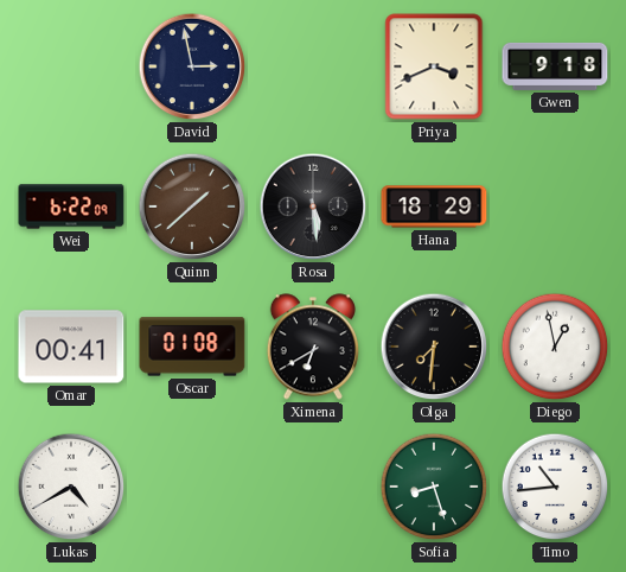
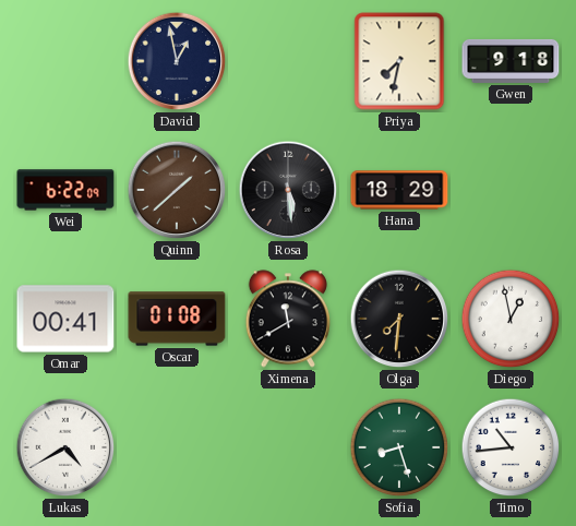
David: 2:58 -> 12:58 (177, 61)
Priya: 3:41 -> 7:32 (399, 61)
Ximena: 6:40 -> 11:40 (288, 319)
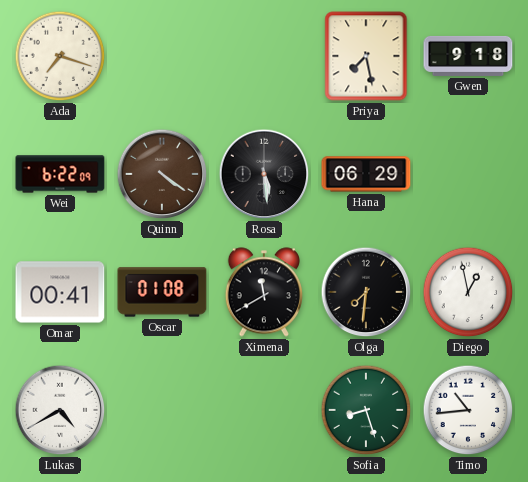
Ada: none -> 7:18 (60, 56)
David: 12:58 -> none (177, 61)
Priya: 7:32 -> 7:28 (366, 56)
Quinn: 1:38 -> 4:21 (162, 174)
Hana: 18:29 -> 06:29 (366, 174)
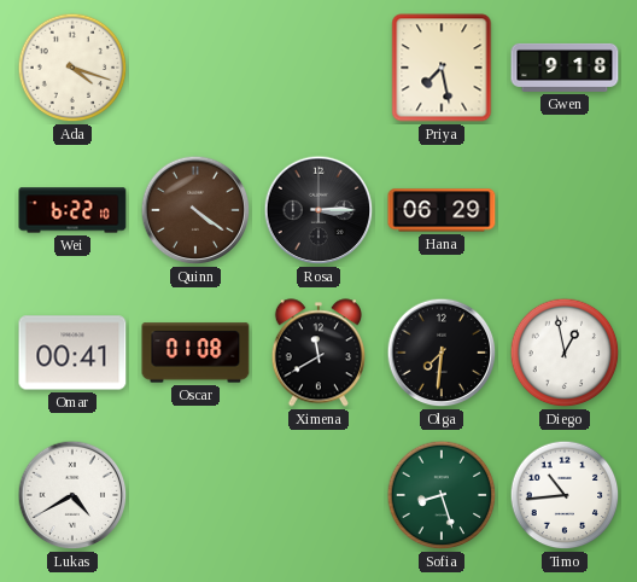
Ada: 7:18 -> 4:18 (72, 68)
Wei: 6:22:09 -> 6:22:10 (72, 210)
Rosa: 5:29 -> 3:15 (318, 210)
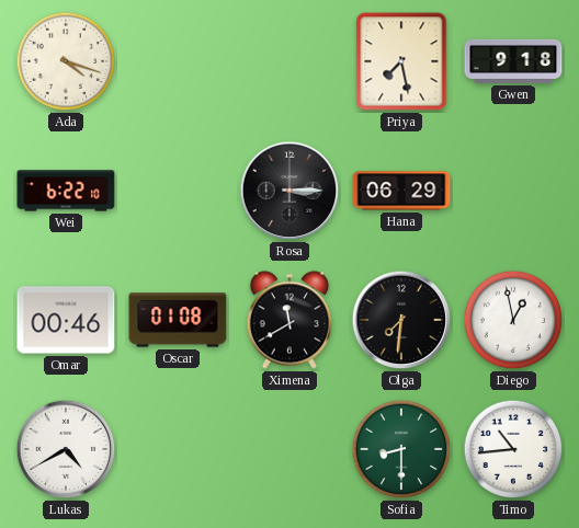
Quinn: 4:21 -> none (195, 210)
Omar: 00:41 -> 00:46 (66, 320)
Sofia: 8:27 -> 8:30 (401, 449)
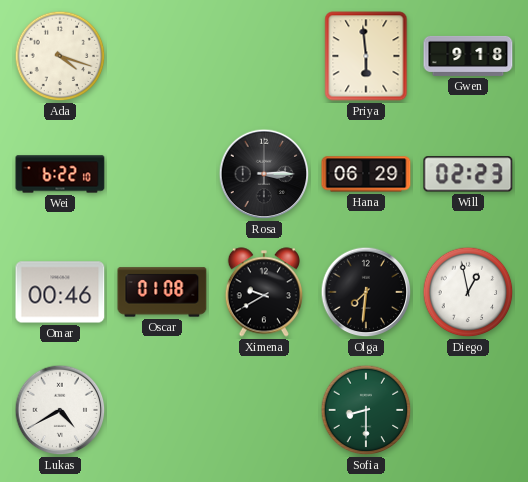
Priya: 7:28 -> 5:59 (366, 56)
Will: none -> 02:23 (468, 174)
Ximena: 11:40 -> 9:40 (264, 292)
Timo: 10:44 -> none (513, 449)
